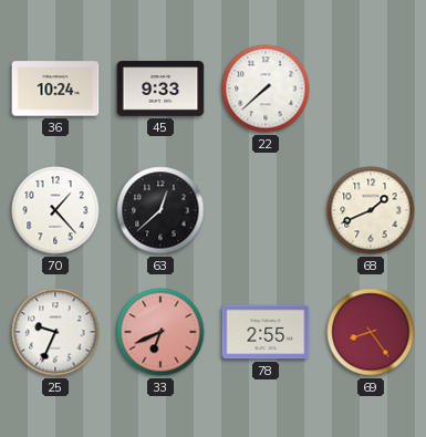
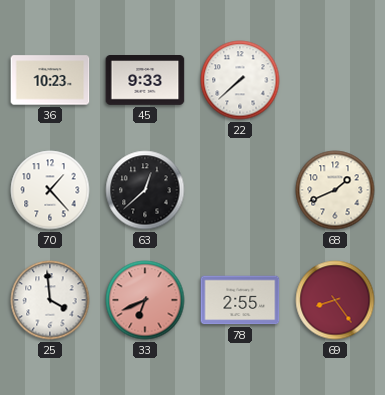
36: 10:24 -> 10:23 (50, 80)
25: 9:34 -> 3:59 (50, 300)
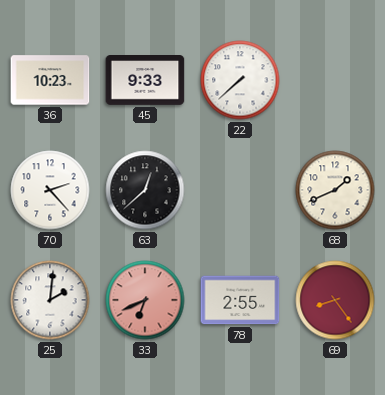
70: 1:23 -> 2:23 (50, 190)
25: 3:59 -> 2:01 (50, 300)
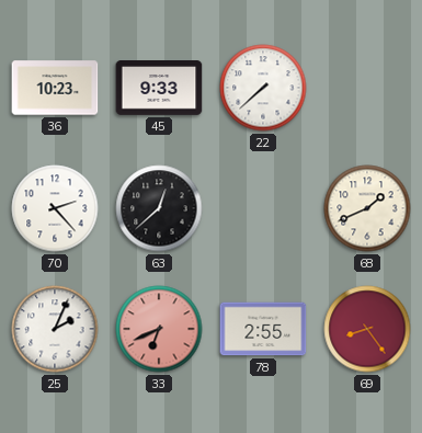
25: 2:01 -> 2:04 (55, 329)
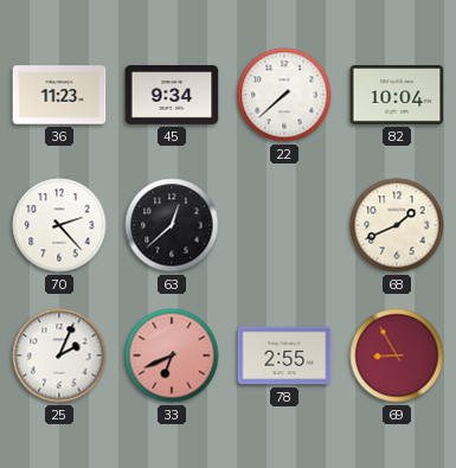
36: 10:23 -> 11:23 (59, 95)
45: 9:33 -> 9:34 (172, 96)
82: none -> 10:04 (397, 96)
69: 8:24 -> 8:55 (397, 355)
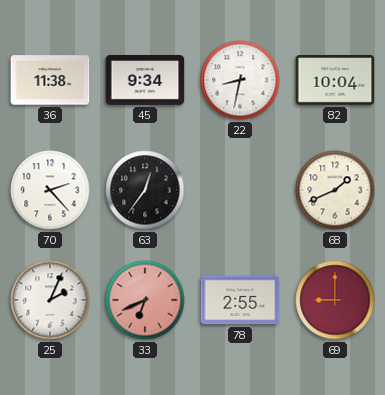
36: 11:23 -> 11:38 (50, 80)
22: 7:38 -> 8:32 (240, 80)
63: 12:38 -> 12:36 (145, 190)
69: 8:55 -> 9:00 (335, 300)
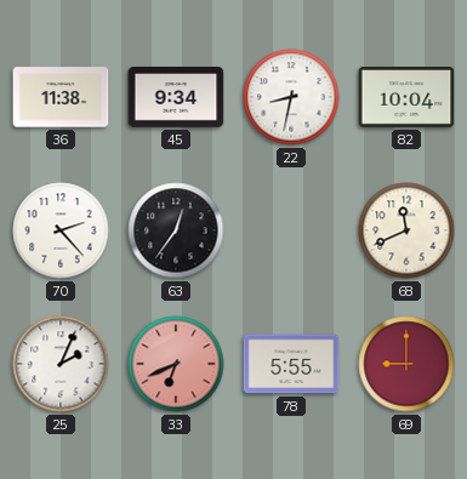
68: 1:41 -> 11:41 (406, 230)
78: 2:55 -> 5:55 (291, 364)
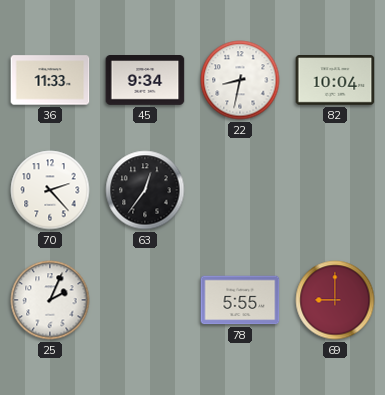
36: 11:38 -> 11:33 (50, 80)
68: 11:41 -> none (406, 230)
33: 6:41 -> none (176, 364)
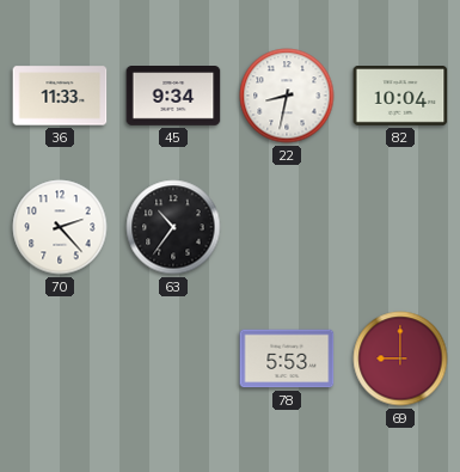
63: 12:36 -> 10:36 (173, 227)
25: 2:04 -> none (50, 300)
78: 5:55 -> 5:53 (287, 358)
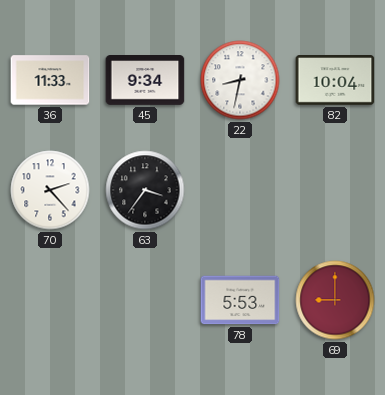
63: 10:36 -> 3:36 (145, 190)
